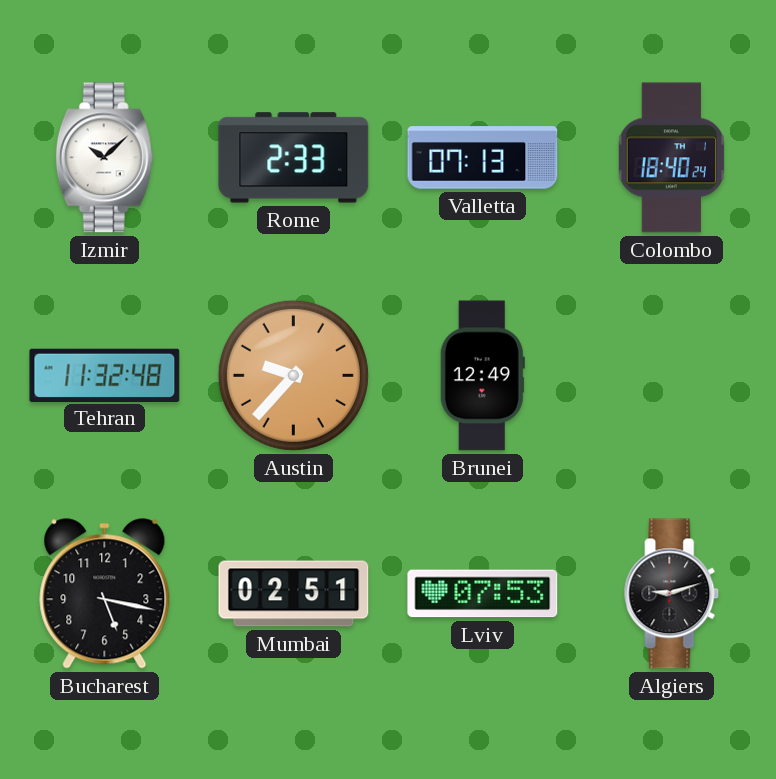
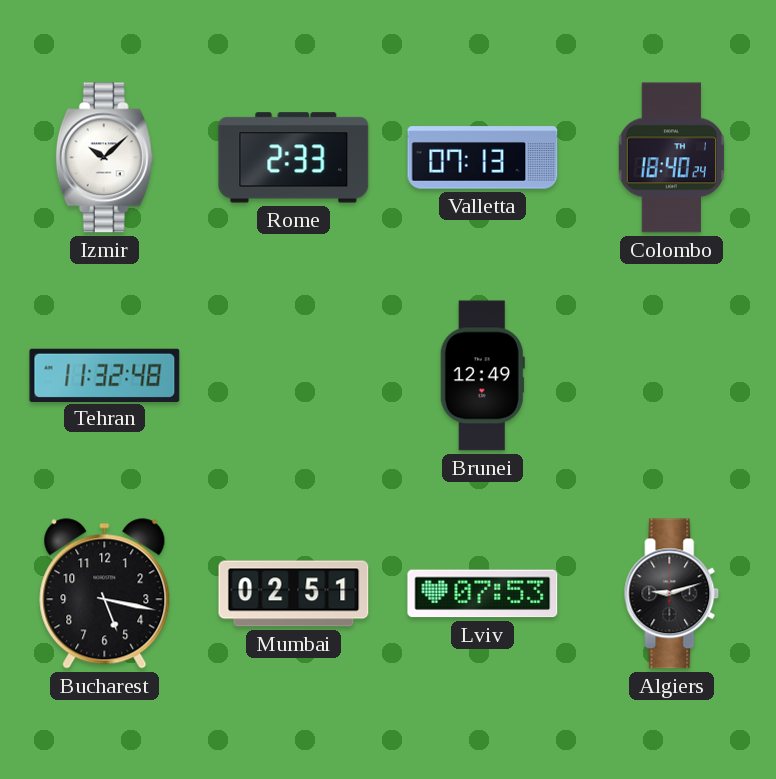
Austin: 9:37 -> none (293, 375)
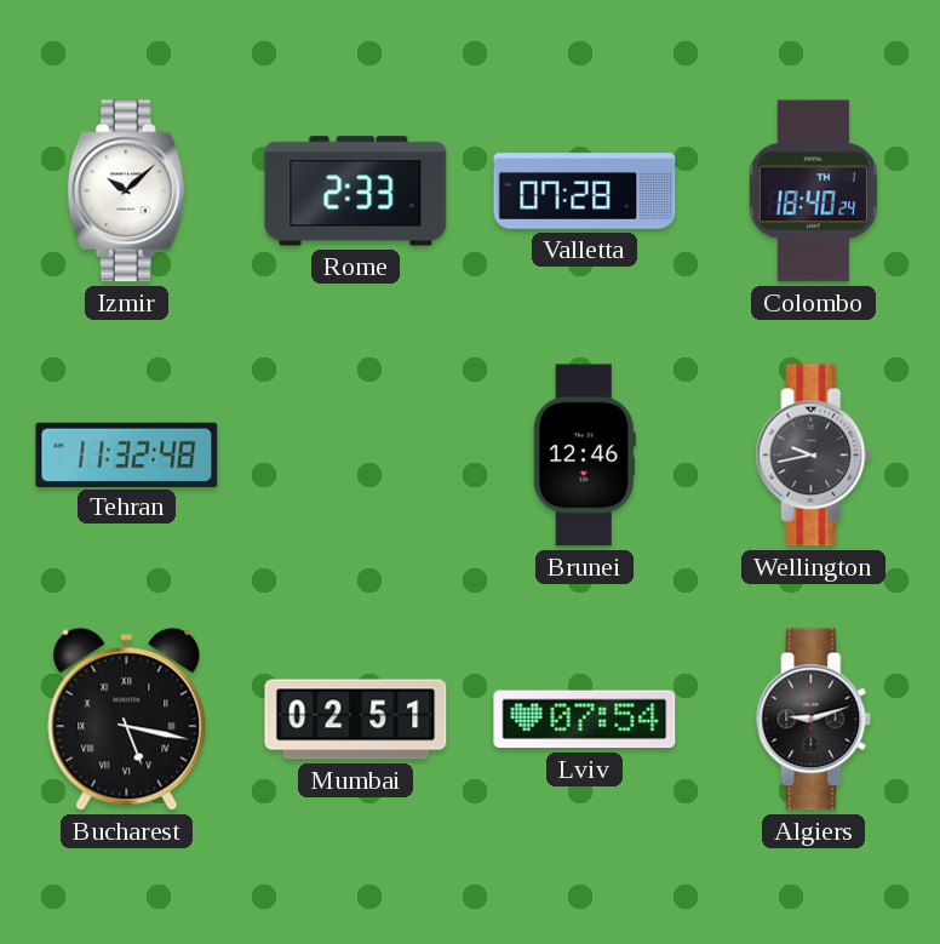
Valletta: 07:13 -> 07:28 (585, 191)
Brunei: 12:49 -> 12:46 (584, 456)
Wellington: none -> 9:43 (814, 456)
Bucharest numerals: Arabic -> Roman (127, 720)
Lviv: 07:53 -> 07:54 (585, 720)
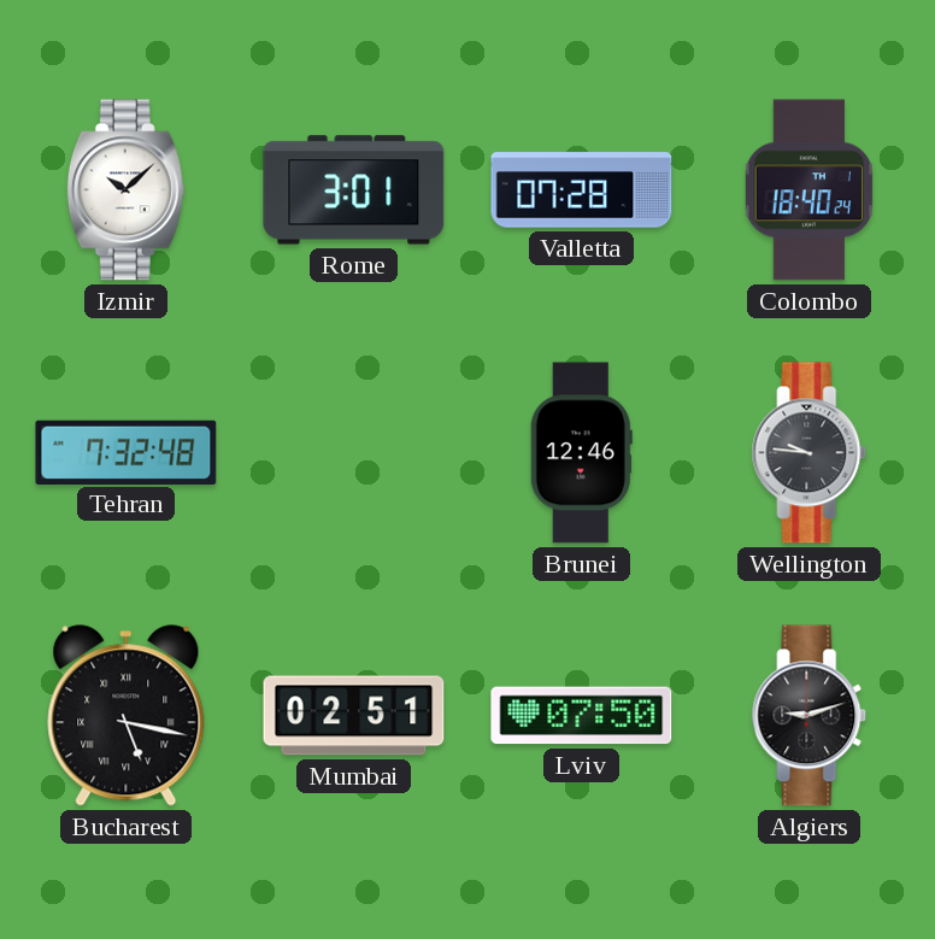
Rome: 2:33 -> 3:01 (354, 190)
Tehran: 11:32 -> 7:32 (127, 452)
Wellington: 9:43 -> 9:46 (810, 453)
Lviv: 07:54 -> 07:50 (582, 716)
